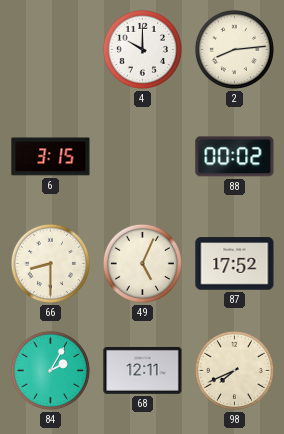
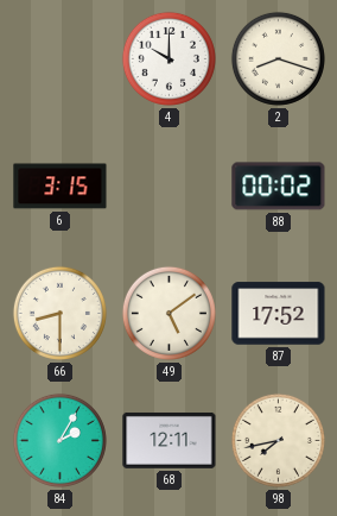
2: 8:14 -> 8:18 (278, 58)
49: 5:04 -> 5:09 (168, 313)
98: 7:41 -> 7:43 (278, 440)
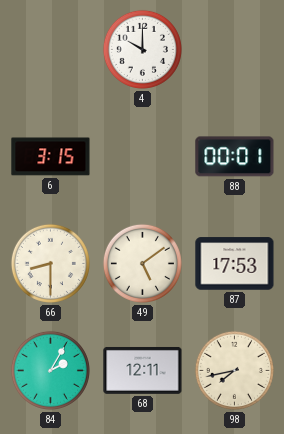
2: 8:18 -> none (278, 58)
88: 00:02 -> 00:01 (235, 157)
87: 17:52 -> 17:53 (235, 264)
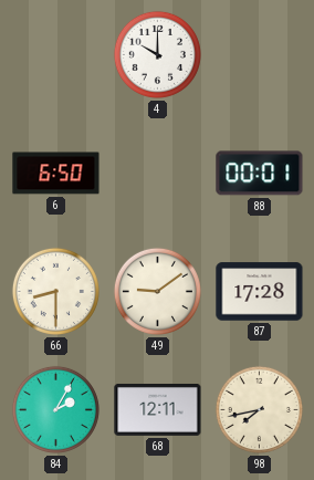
6: 3:15 -> 6:50 (56, 174)
49: 5:09 -> 9:09 (157, 291)
87: 17:53 -> 17:28 (260, 292)
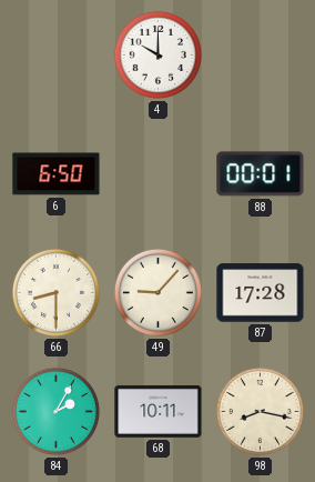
49: 9:09 -> 9:07 (157, 292)
68: 12:11 -> 10:11 (159, 411)
98: 7:43 -> 8:17 (260, 411)
